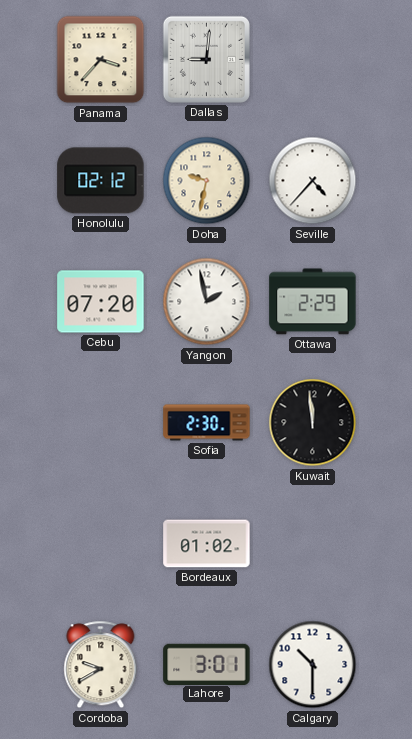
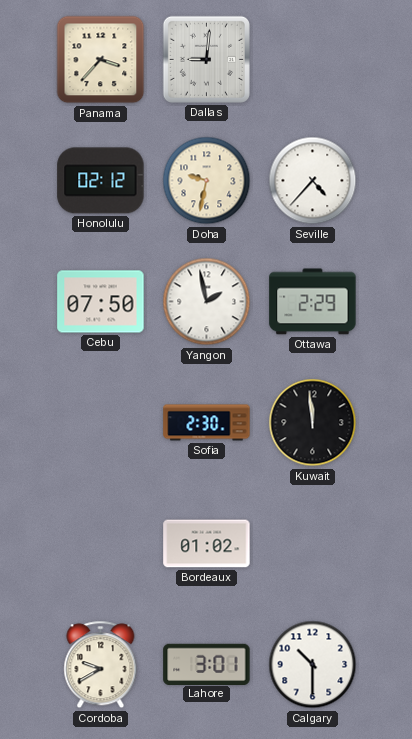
Cebu: 07:20 -> 07:50 (101, 302)
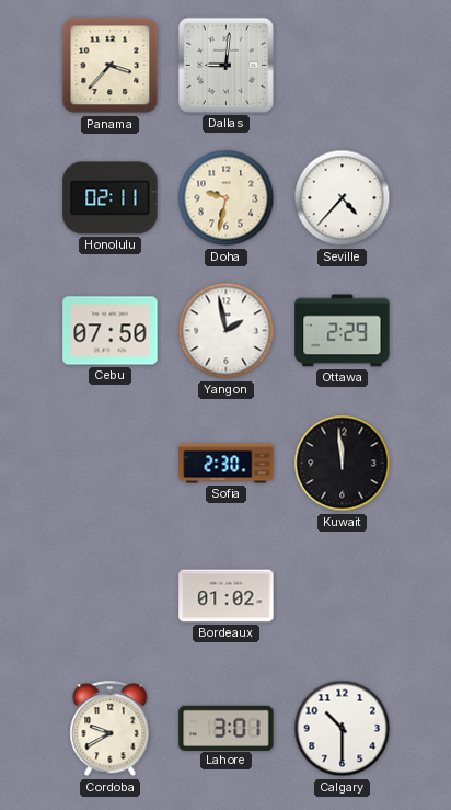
Honolulu: 02:12 -> 02:11 (111, 198)
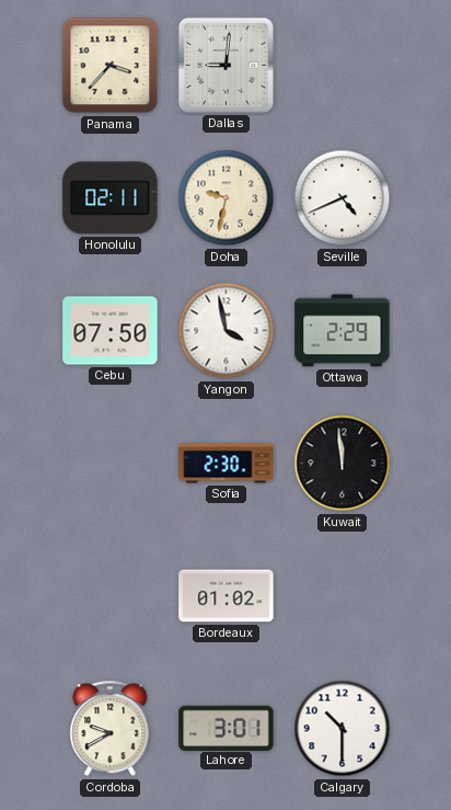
Seville: 4:37 -> 4:41 (343, 198)
Yangon: 1:58 -> 3:58 (227, 331)
